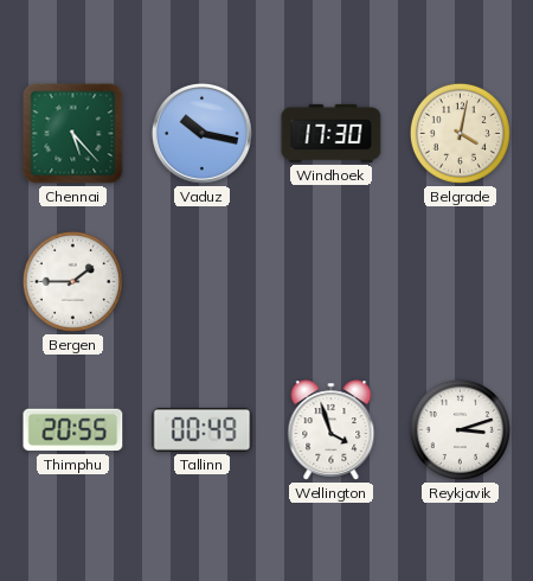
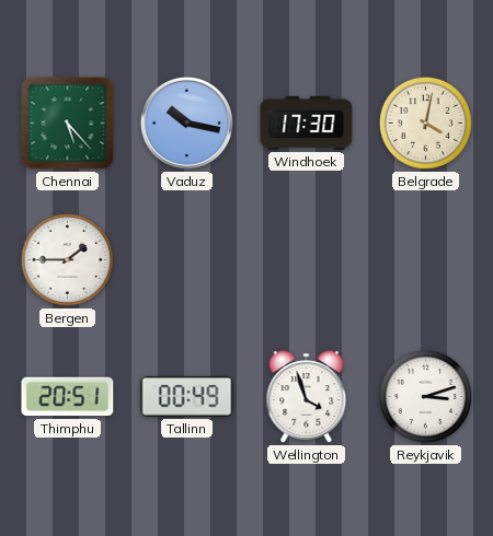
Thimphu: 20:55 -> 20:51 (68, 397)
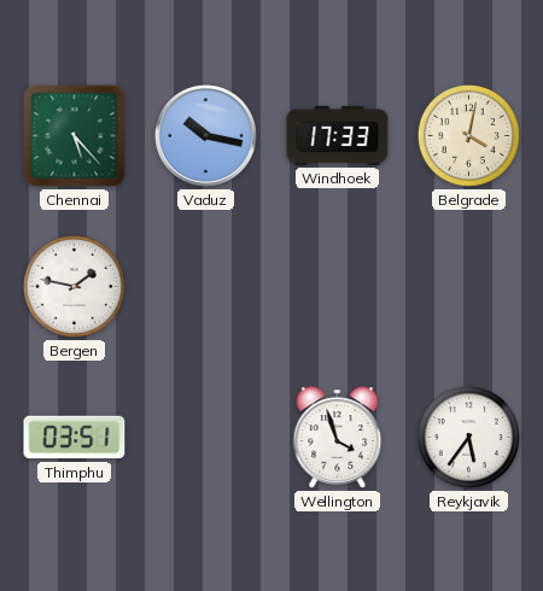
Windhoek: 17:30 -> 17:33 (338, 135)
Bergen: 1:45 -> 1:47 (74, 286)
Thimphu: 20:51 -> 03:51 (75, 438)
Tallinn: 00:49 -> none (187, 396)
Reykjavik: 3:12 -> 5:36 (468, 437)
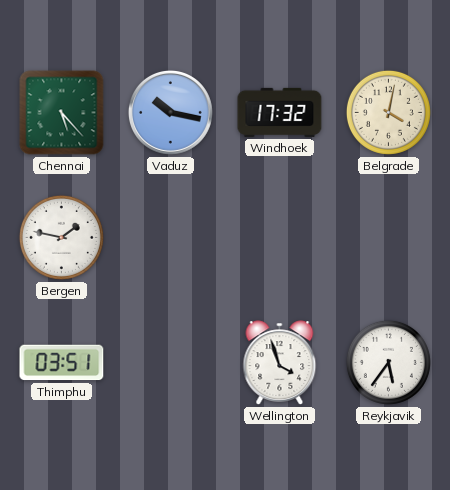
Windhoek: 17:33 -> 17:32 (280, 112)
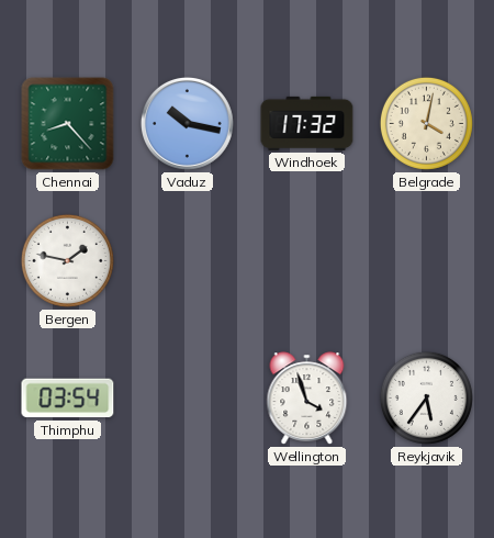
Chennai: 5:23 -> 8:23 (68, 124)
Thimphu: 03:51 -> 03:54 (68, 399)
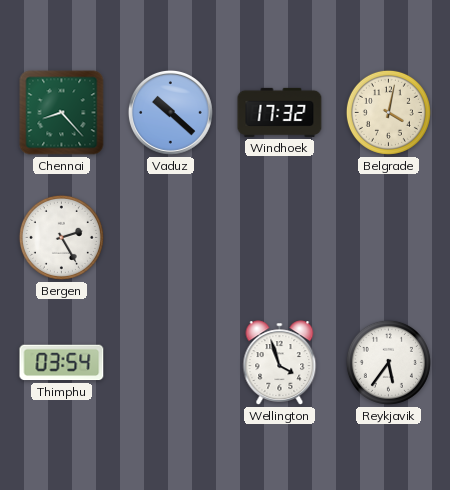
Vaduz: 10:17 -> 10:22 (170, 112)
Bergen: 1:47 -> 2:25 (61, 237)
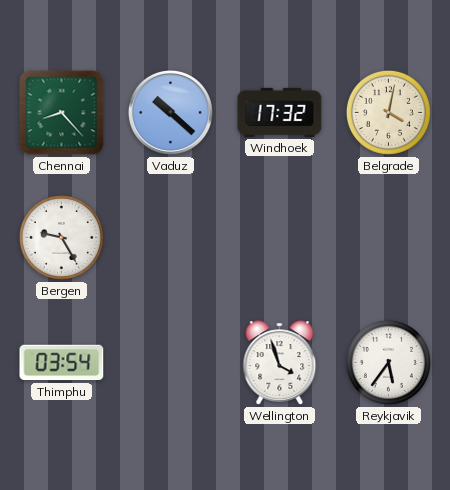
Bergen: 2:25 -> 9:25 (61, 237)
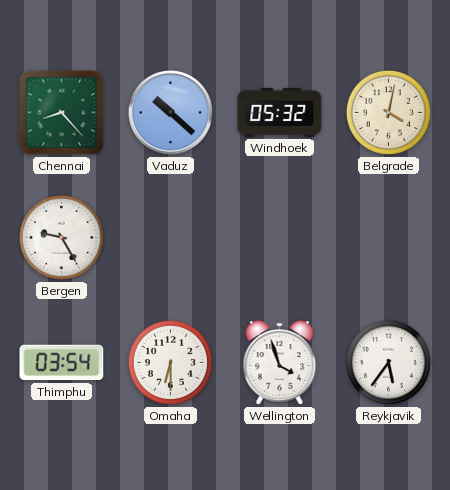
Windhoek: 17:32 -> 05:32 (280, 112)
Omaha: none -> 6:30 (170, 362)
